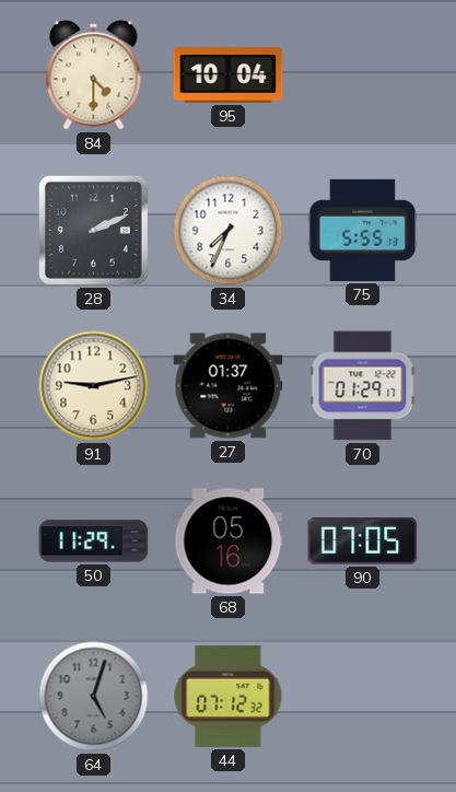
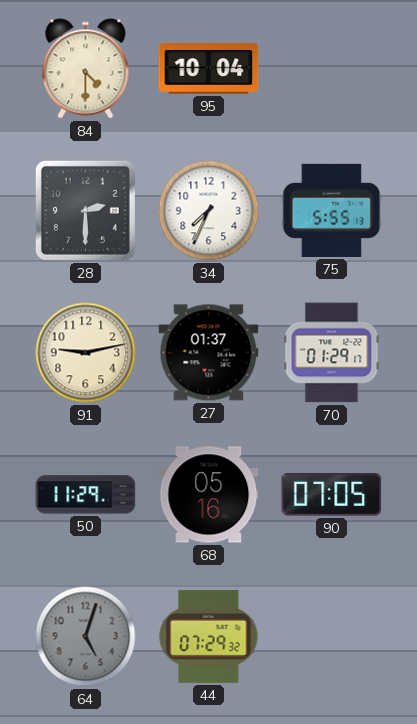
28: 2:11 -> 2:30 (85, 210)
44: 07:12 -> 07:29 (209, 636)
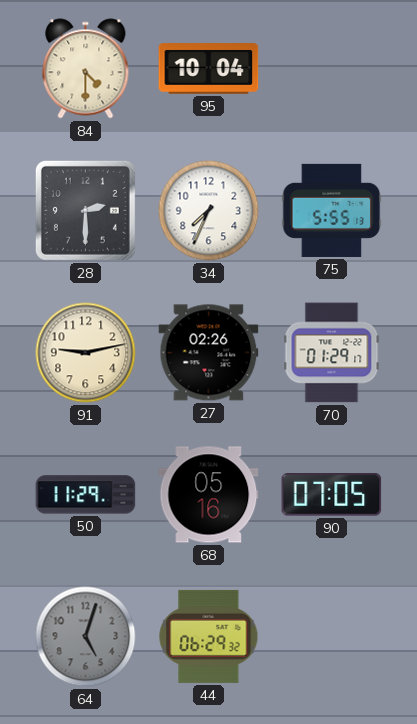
27: 01:37 -> 02:26 (209, 353)
44: 07:29 -> 06:29 (209, 636)
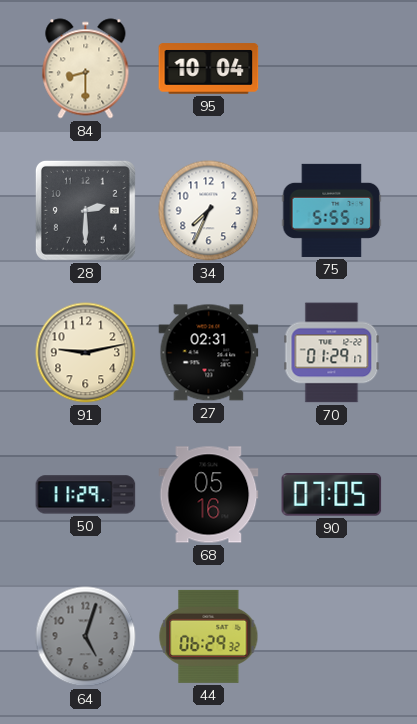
84: 4:30 -> 8:30 (86, 69)
27: 02:26 -> 02:31 (209, 353)
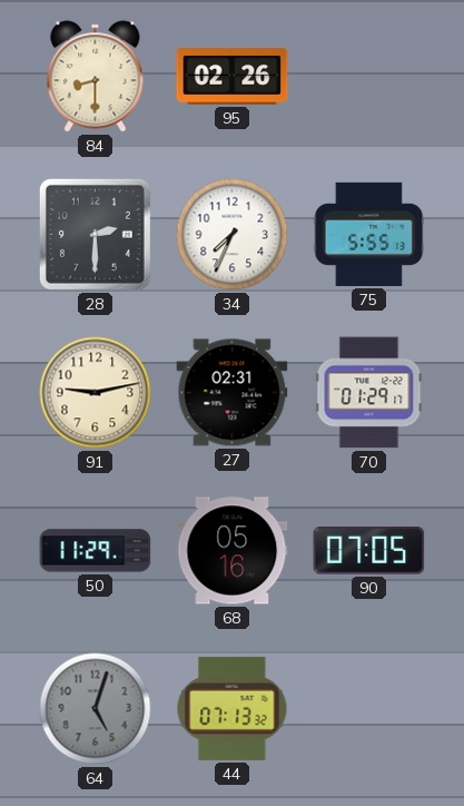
95: 10:04 -> 02:26 (233, 77)
44: 06:29 -> 07:13 (233, 708)
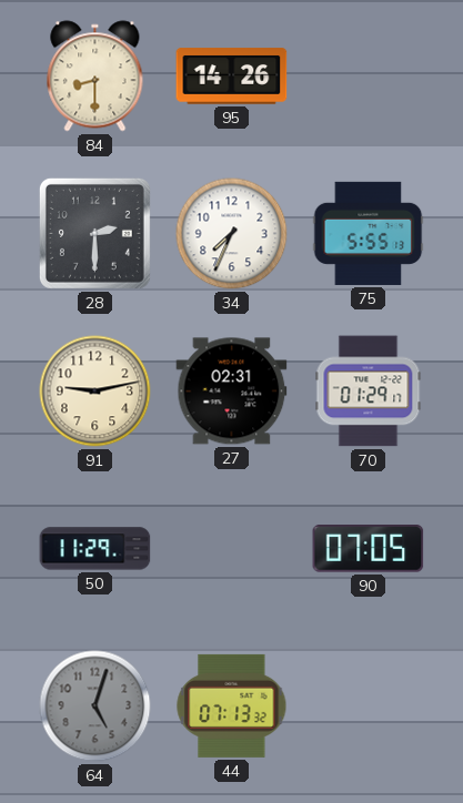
95: 02:26 -> 14:26 (232, 77)
68: 05:16 -> none (233, 551)
